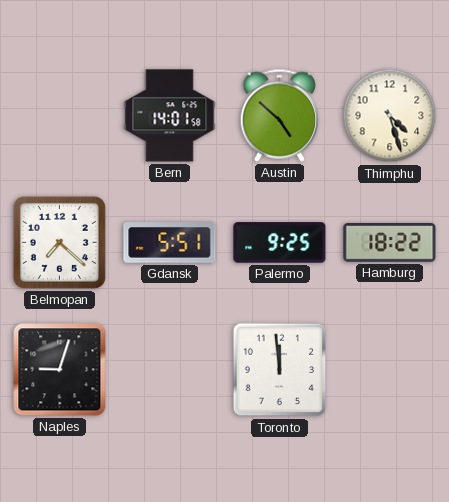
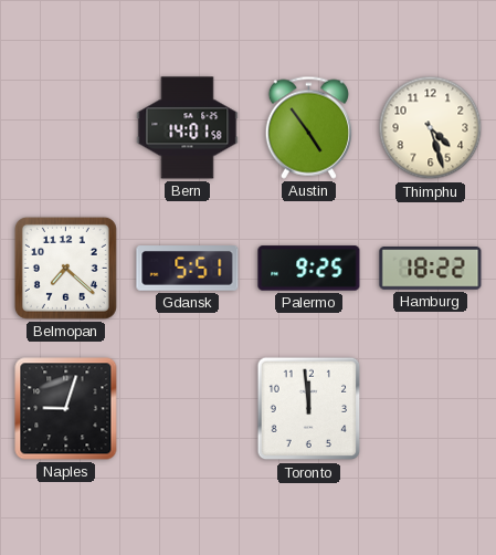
Austin: 4:52 -> 4:54 (308, 127)
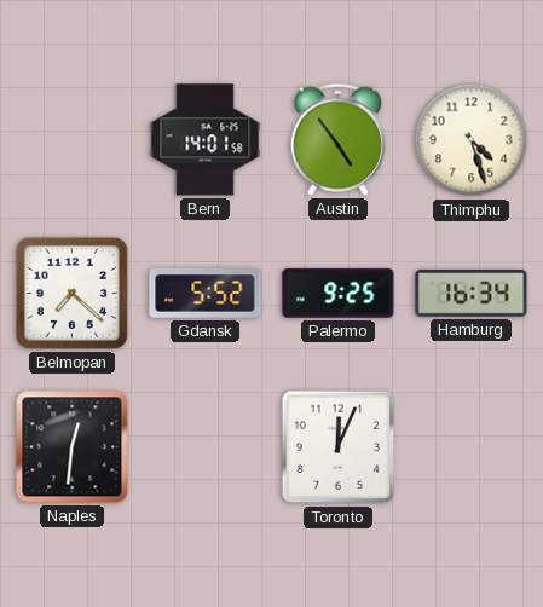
Gdansk: 5:51 -> 5:52 (206, 294)
Hamburg: 18:22 -> 16:34 (472, 294)
Naples: 9:03 -> 12:31 (73, 447)
Toronto: 11:59 -> 12:04 (339, 447)
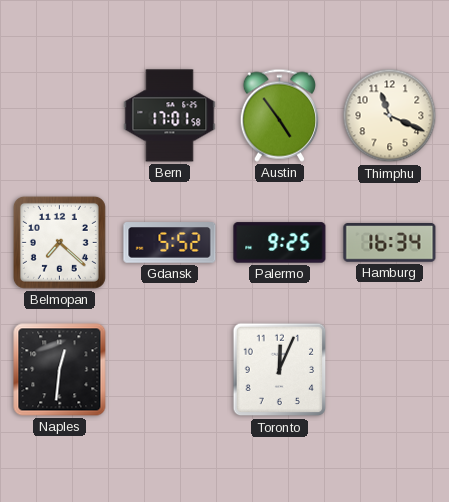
Bern: 14:01 -> 17:01 (170, 116)
Thimphu: 4:27 -> 11:19 (390, 116)
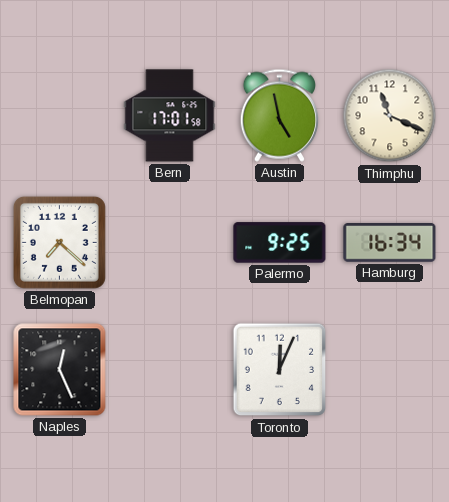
Austin: 4:54 -> 4:58 (279, 115)
Gdansk: 5:52 -> none (170, 243)
Naples: 12:31 -> 12:26 (60, 370)
